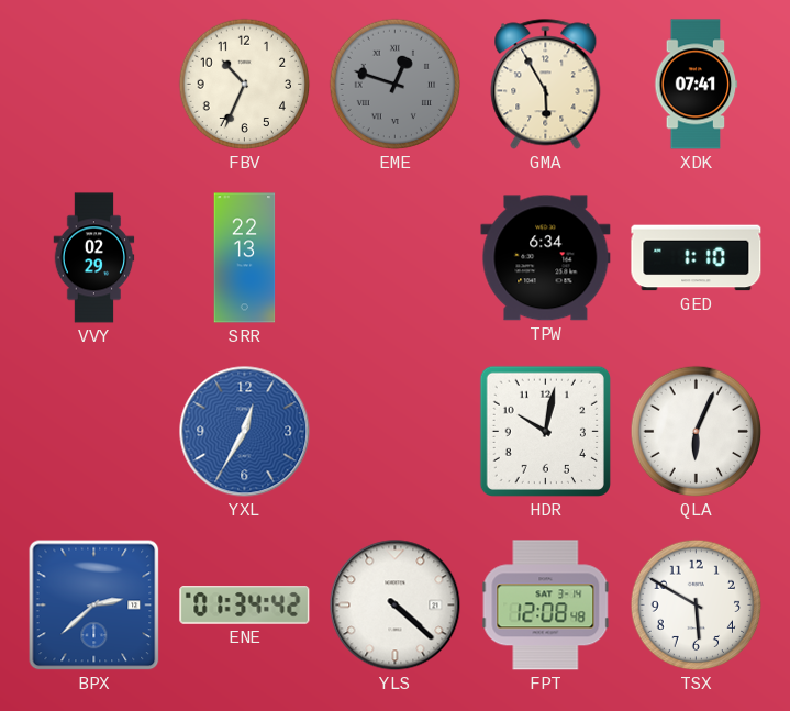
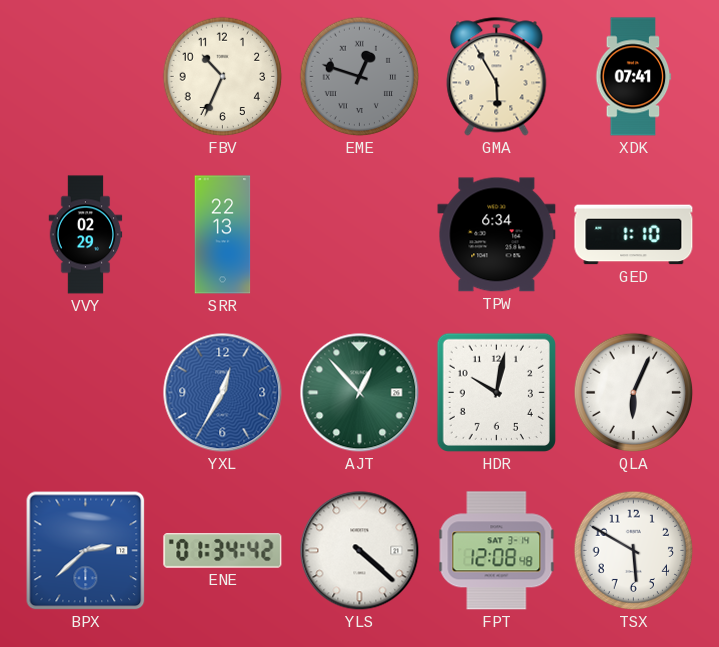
AJT: none -> 12:53 (360, 393)
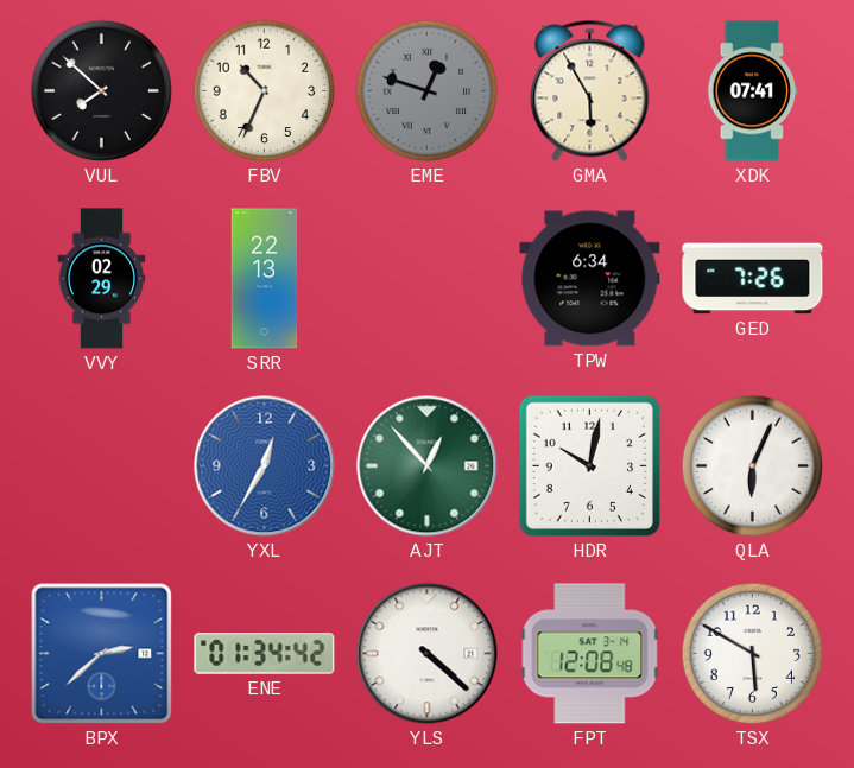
VUL: none -> 7:52 (102, 91)
GED: 1:10 -> 7:26 (753, 279)
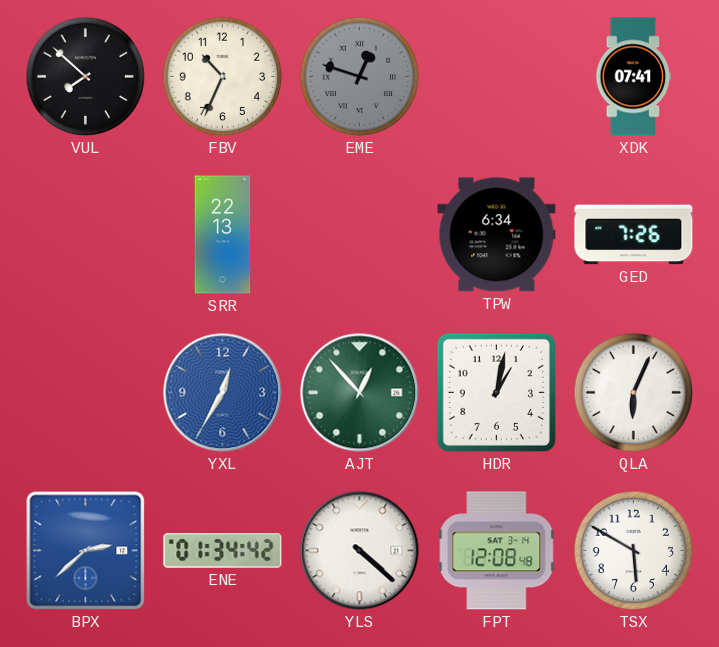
GMA: 5:55 -> none (590, 91)
VVY: 02:29 -> none (102, 279)
HDR: 10:02 -> 1:02 (496, 392)
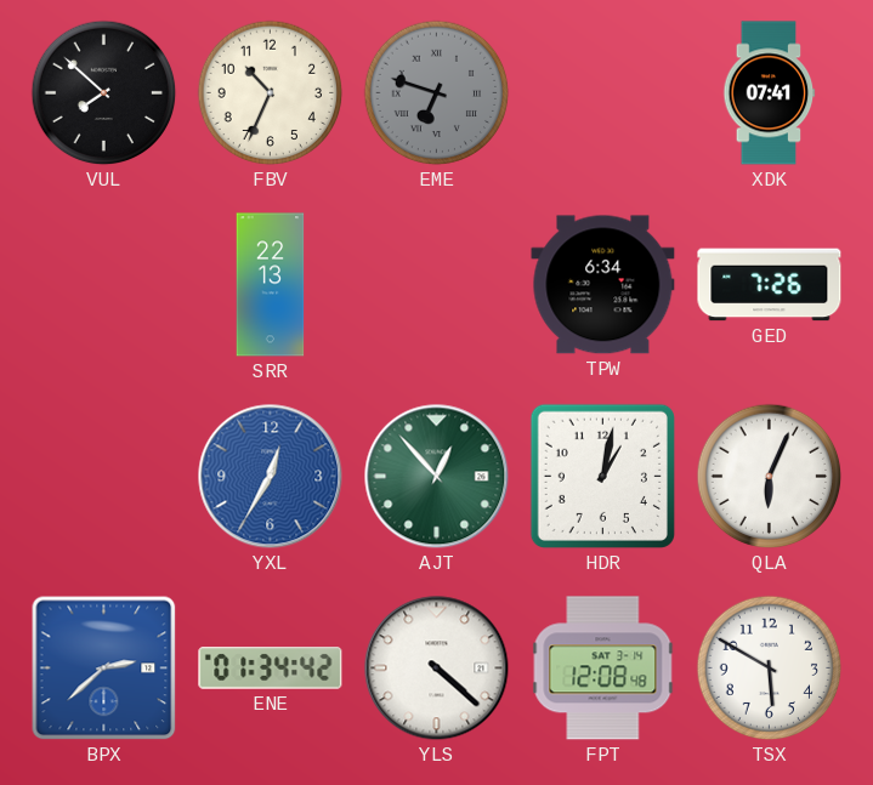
EME: 12:48 -> 6:48 (437, 93)
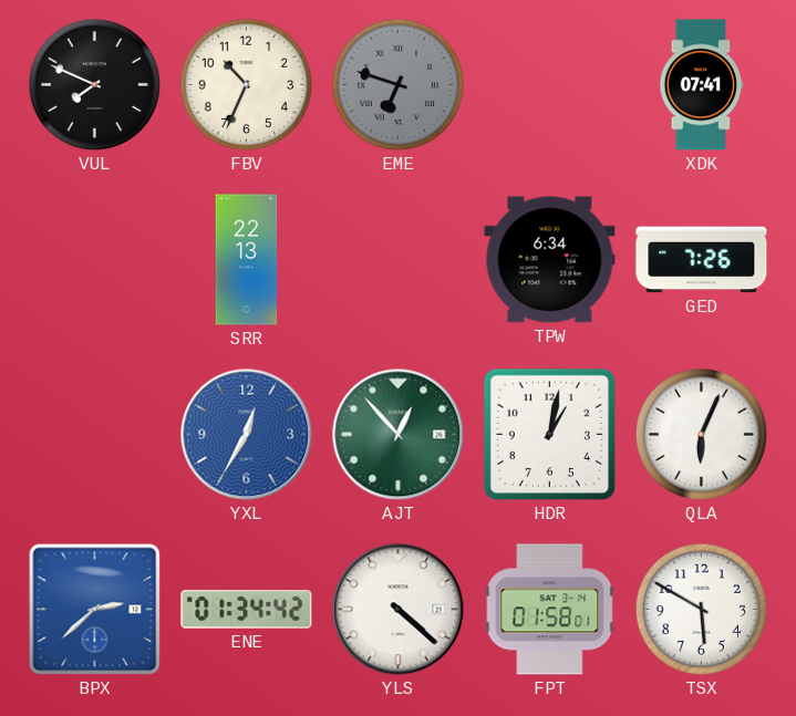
VUL: 7:52 -> 7:49 (95, 85)
FPT: 12:08 -> 01:58 (550, 610)
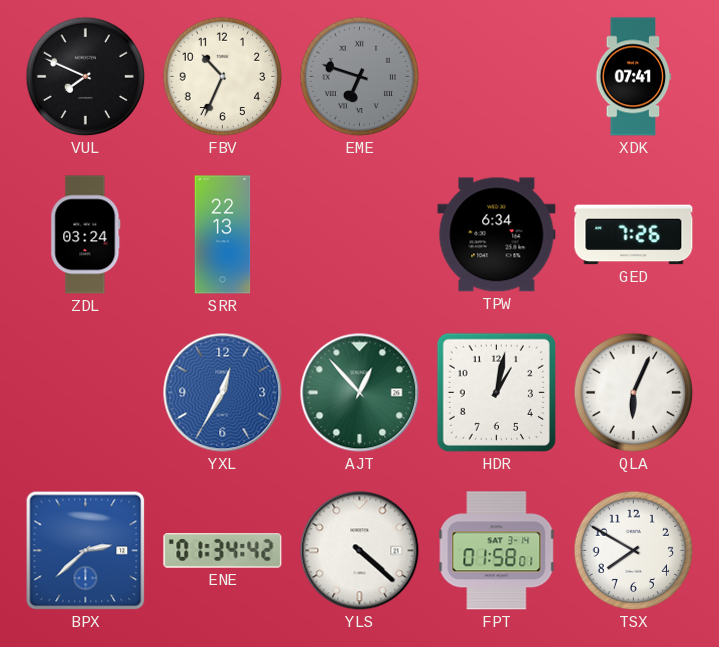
ZDL: none -> 03:24 (86, 235)
TSX: 5:50 -> 7:50 (634, 551)
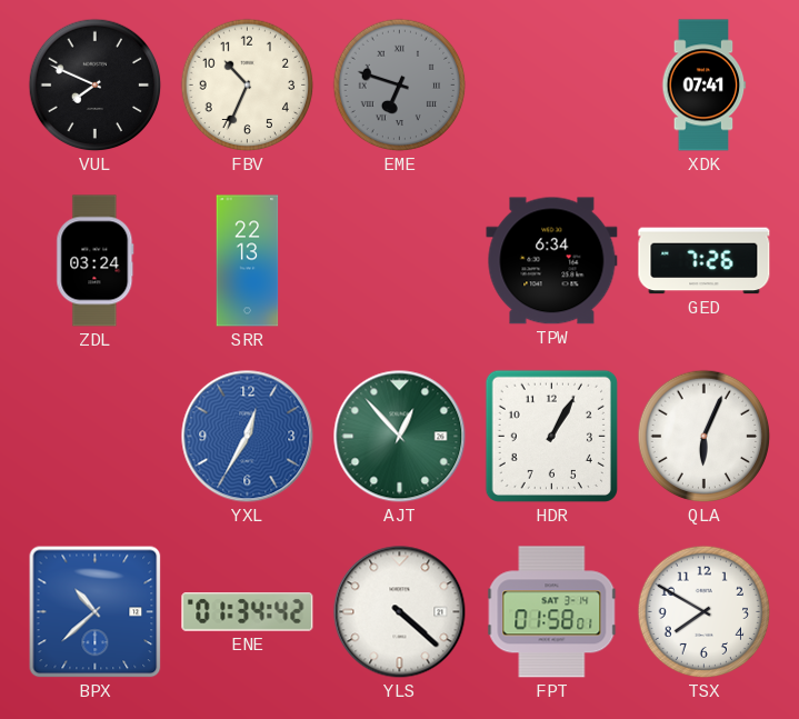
HDR: 1:02 -> 1:05 (551, 436)
BPX: 2:38 -> 10:38 (96, 612)
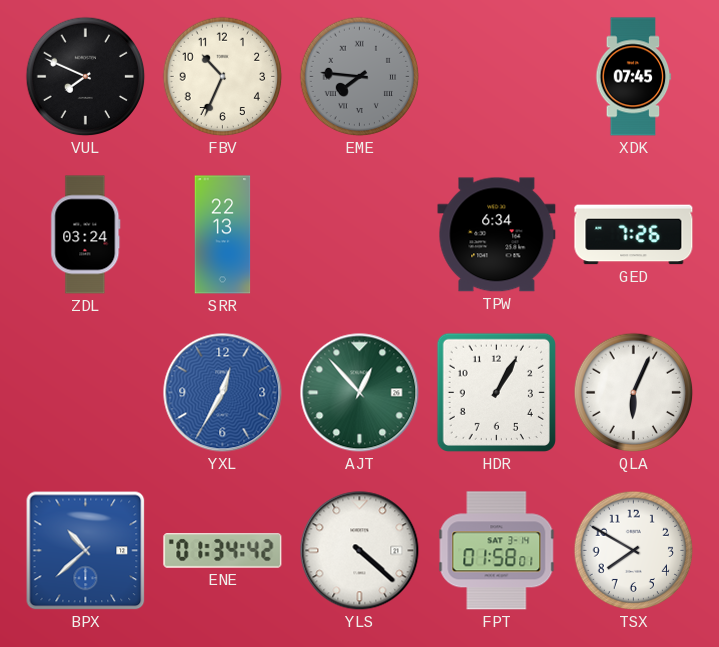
EME: 6:48 -> 7:46 (360, 77)
XDK: 07:41 -> 07:45 (634, 77)
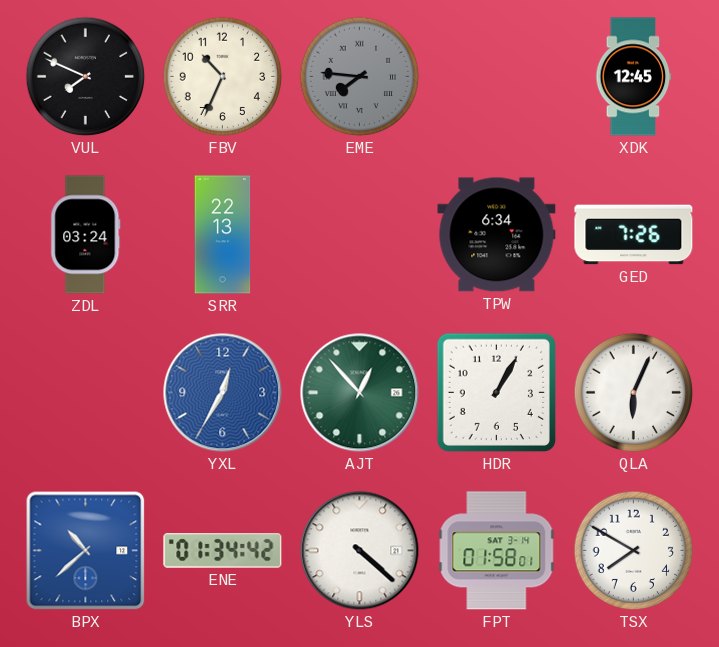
XDK: 07:45 -> 12:45 (634, 77)
